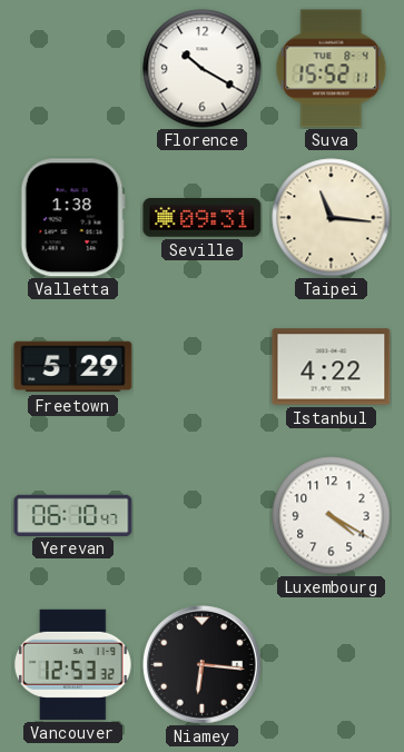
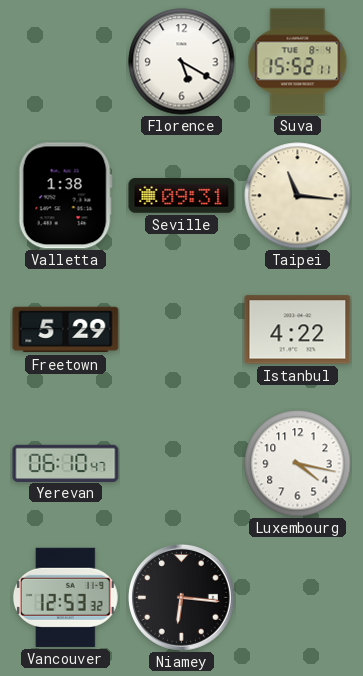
Florence: 10:20 -> 5:20 (182, 62)
Luxembourg: 4:20 -> 4:17 (298, 464)
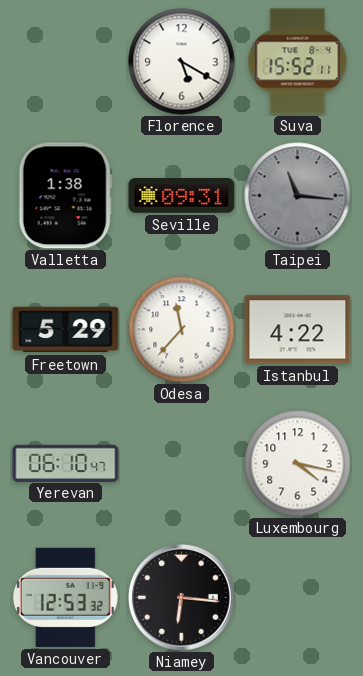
Taipei dial: cream -> grey (298, 196)
Odesa: none -> 11:37 (182, 330)
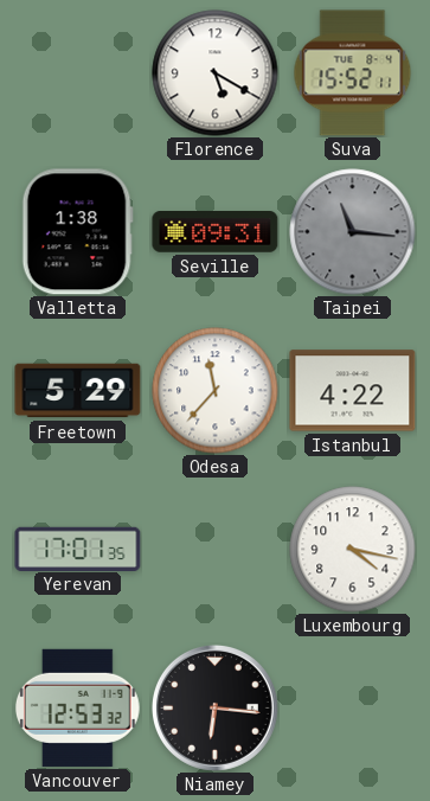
Yerevan: 06:10 -> 17:01 (78, 549)
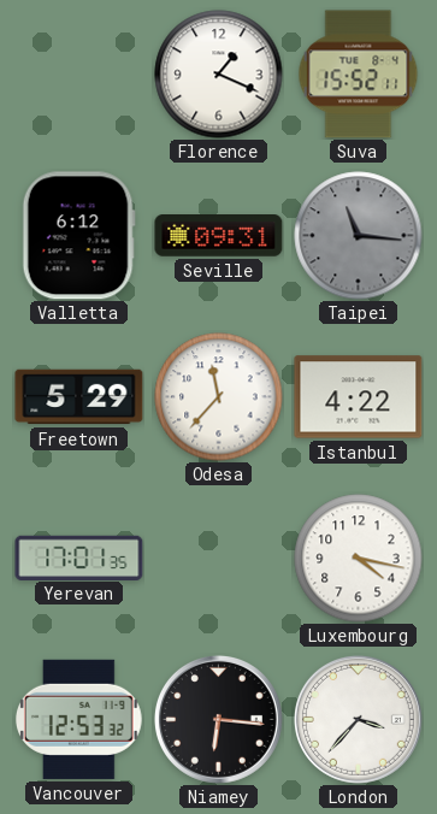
Florence: 5:20 -> 1:19 (219, 75)
Valletta: 1:38 -> 6:12 (78, 236)
London: none -> 3:37 (358, 719)
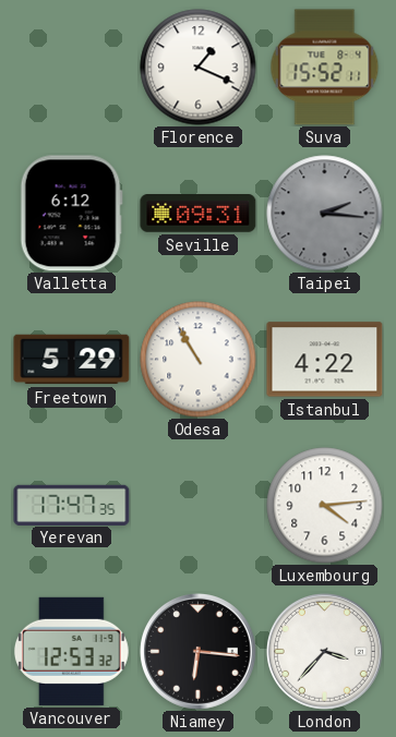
Taipei: 11:16 -> 2:16 (325, 214)
Odesa: 11:37 -> 10:55 (199, 360)
Yerevan: 17:01 -> 17:47 (72, 505)
Luxembourg: 4:17 -> 4:14 (325, 506)
